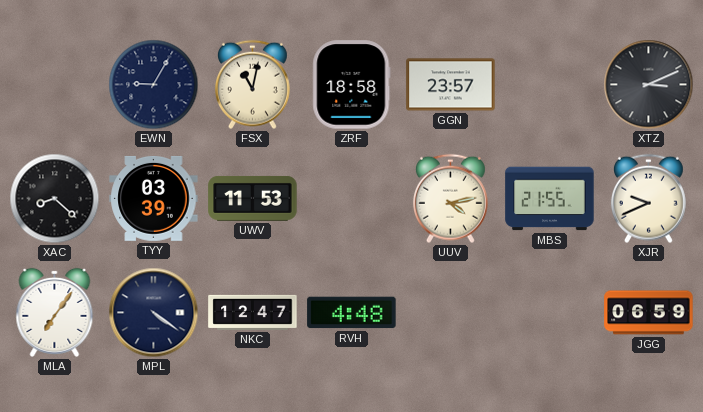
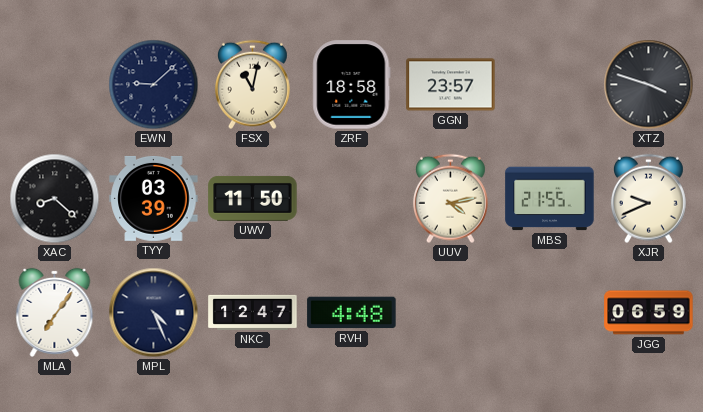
EWN: 9:05 -> 9:08 (154, 85)
XTZ: 3:11 -> 3:48 (649, 85)
UWV: 11:53 -> 11:50 (253, 198)
MPL: 4:21 -> 4:26 (154, 313)
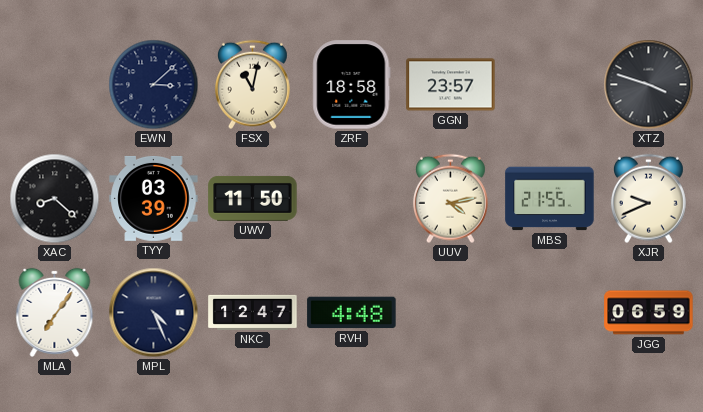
EWN: 9:08 -> 3:08 (154, 85)
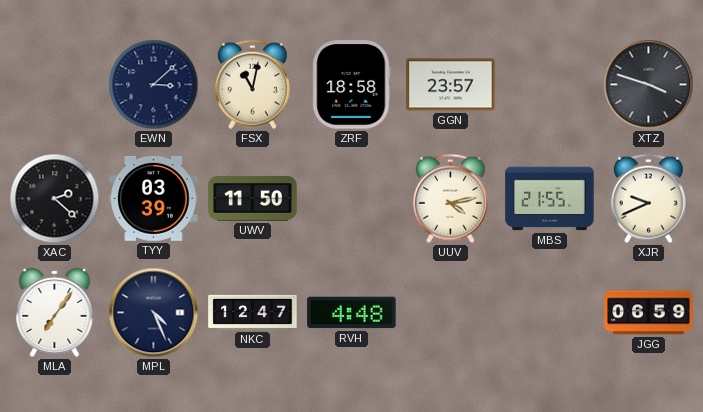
XAC: 8:22 -> 2:22 (55, 199)
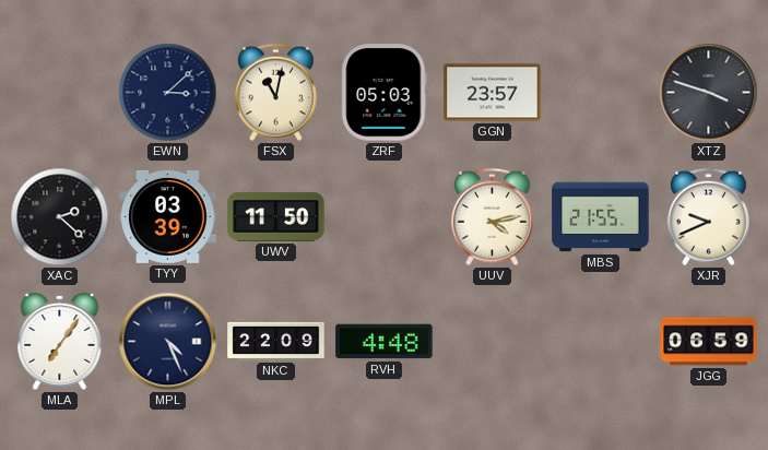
ZRF: 18:58 -> 05:03 (385, 93)
NKC: 12:47 -> 22:09 (276, 341)
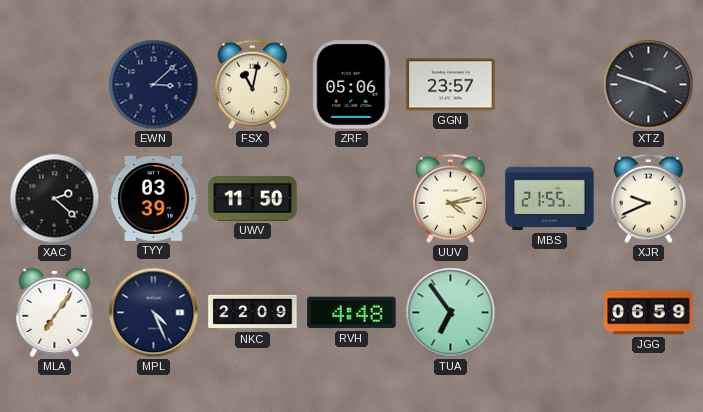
ZRF: 05:03 -> 05:06 (352, 85)
TUA: none -> 6:54 (451, 313)
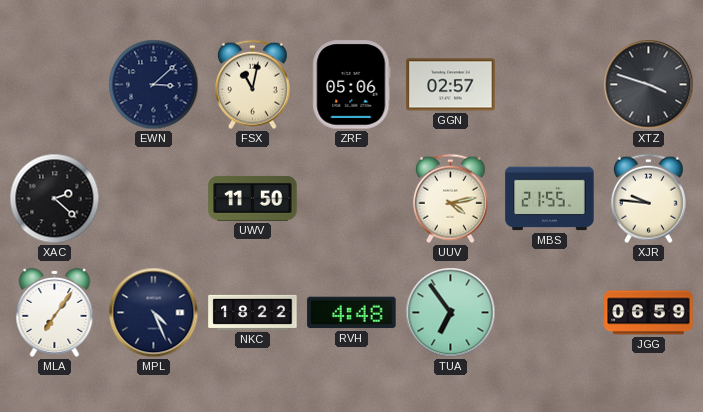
GGN: 23:57 -> 02:57 (451, 85)
TYY: 03:39 -> none (154, 198)
XJR: 9:41 -> 9:46 (648, 199)
NKC: 22:09 -> 18:22 (253, 312)
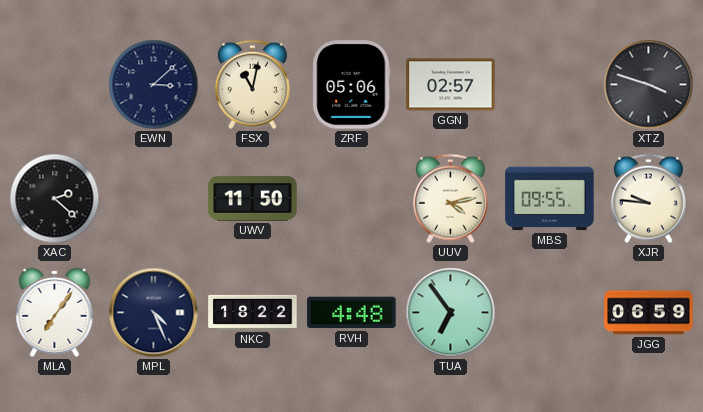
MBS: 21:55 -> 09:55 (550, 199)
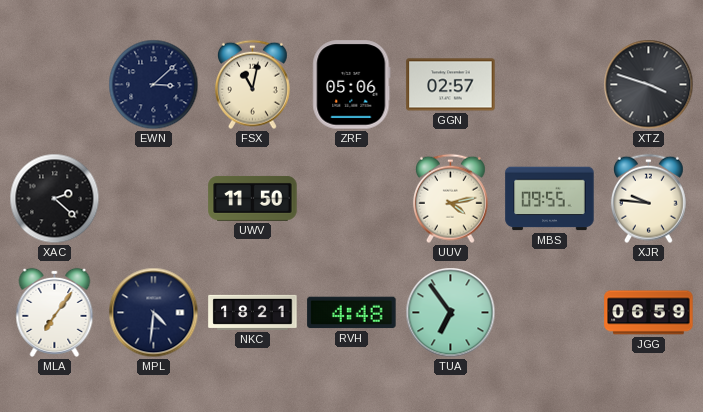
MPL: 4:26 -> 4:31 (154, 313)
NKC: 18:22 -> 18:21 (253, 312)
